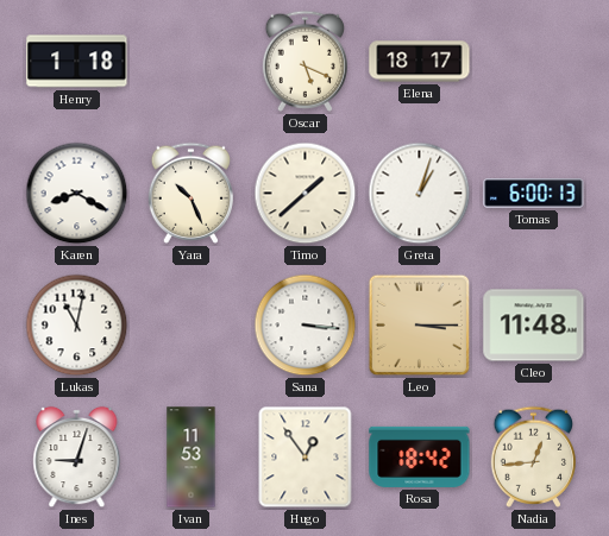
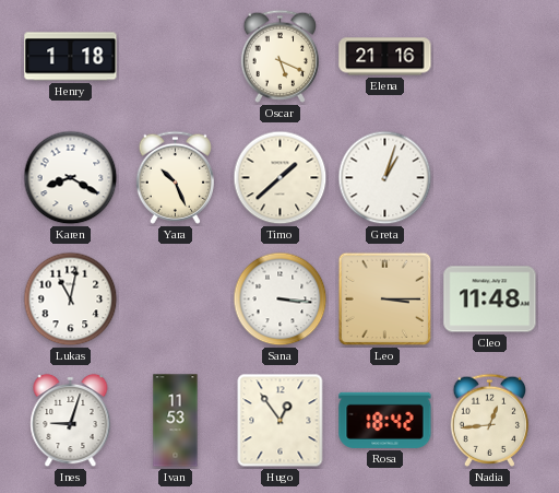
Elena: 18:17 -> 21:16 (385, 57)
Tomas: 6:00 -> none (534, 194)
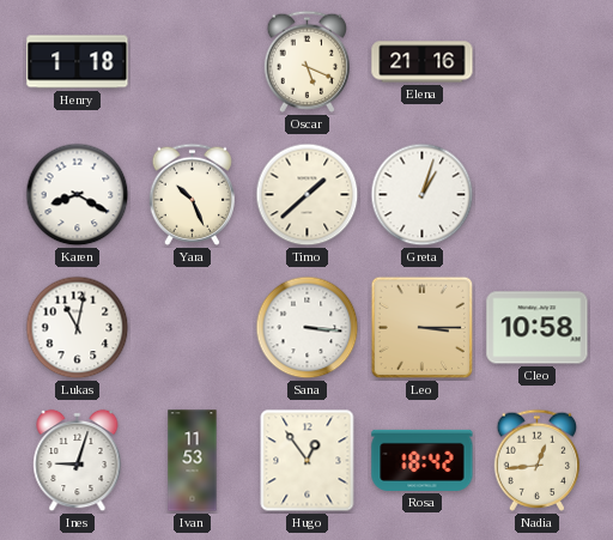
Cleo: 11:48 -> 10:58 (538, 328)
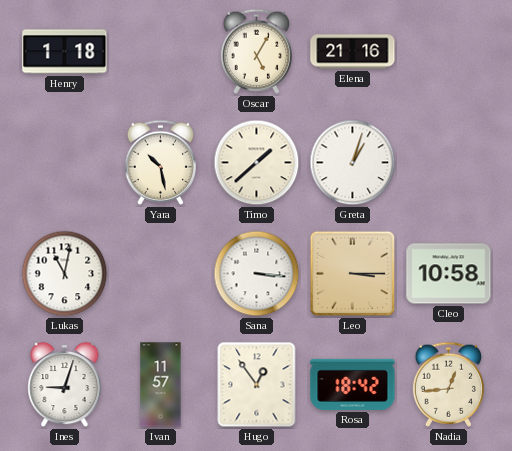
Oscar: 5:19 -> 5:05 (257, 51)
Karen: 8:20 -> none (78, 195)
Yara: 10:26 -> 10:28 (161, 162)
Ivan: 11:53 -> 11:57 (161, 385)
